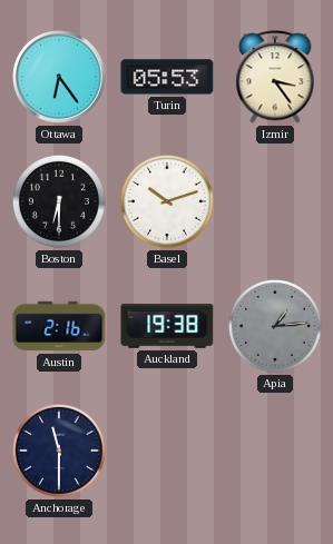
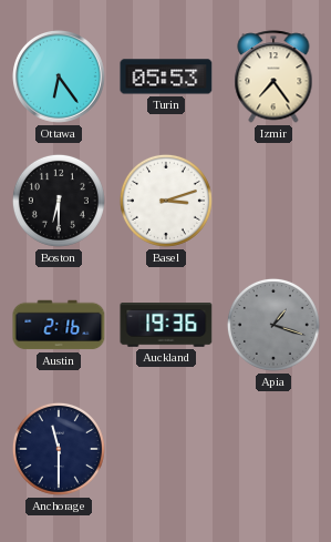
Izmir: 3:24 -> 7:24 (273, 76)
Basel: 10:12 -> 3:12 (166, 201)
Auckland: 19:38 -> 19:36 (166, 326)
Apia: 1:14 -> 1:18 (273, 325)
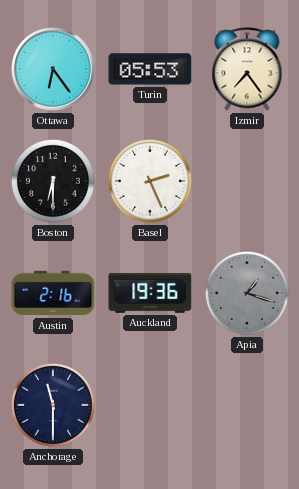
Basel: 3:12 -> 2:26 (150, 181)
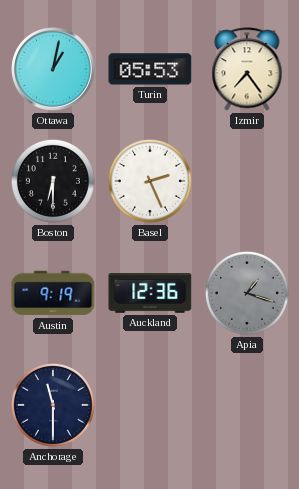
Ottawa: 6:24 -> 1:02 (54, 70)
Austin: 2:16 -> 9:19 (53, 293)
Auckland: 19:36 -> 12:36 (150, 294)
